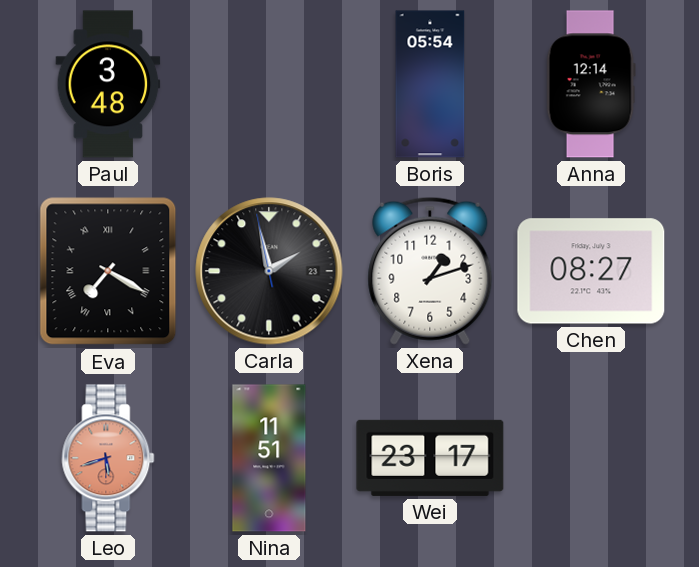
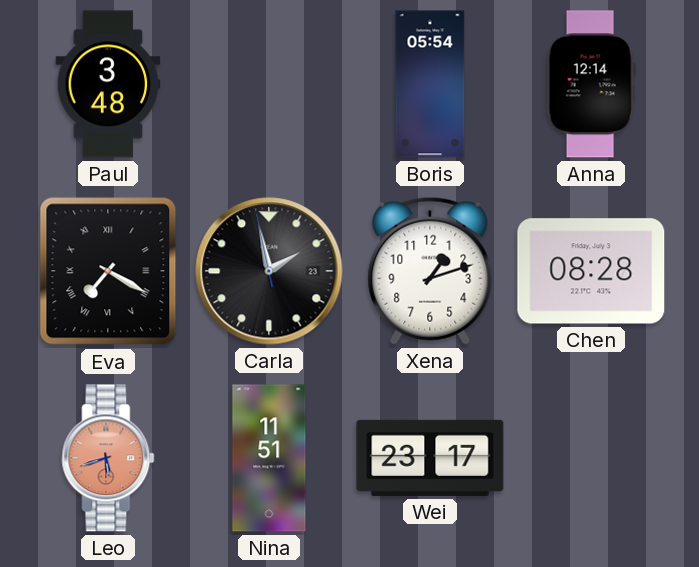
Chen: 08:27 -> 08:28 (591, 271)
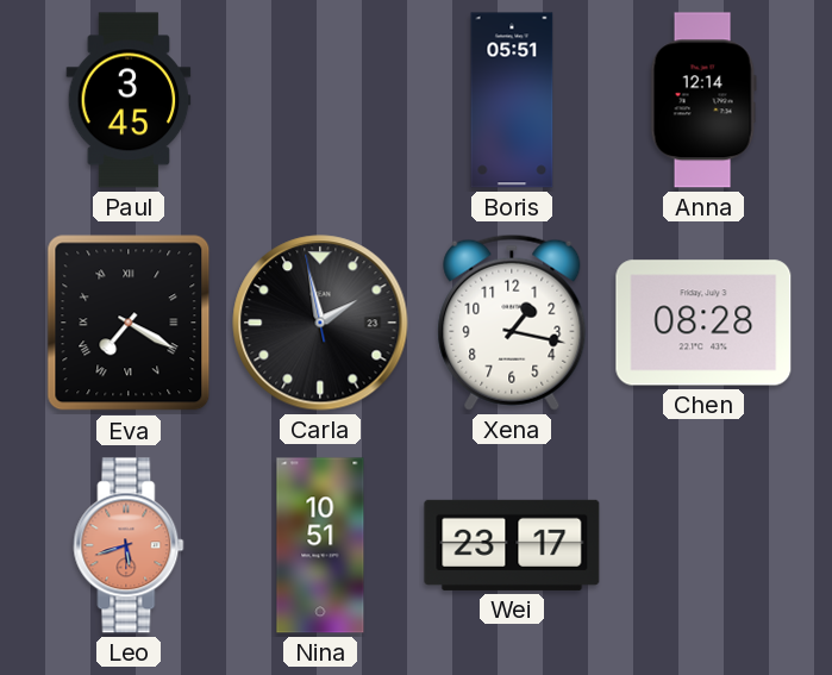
Paul: 3:48 -> 3:45 (129, 100)
Boris: 05:54 -> 05:51 (512, 100)
Xena: 1:12 -> 1:17 (512, 323)
Nina: 11:51 -> 10:51 (320, 545)
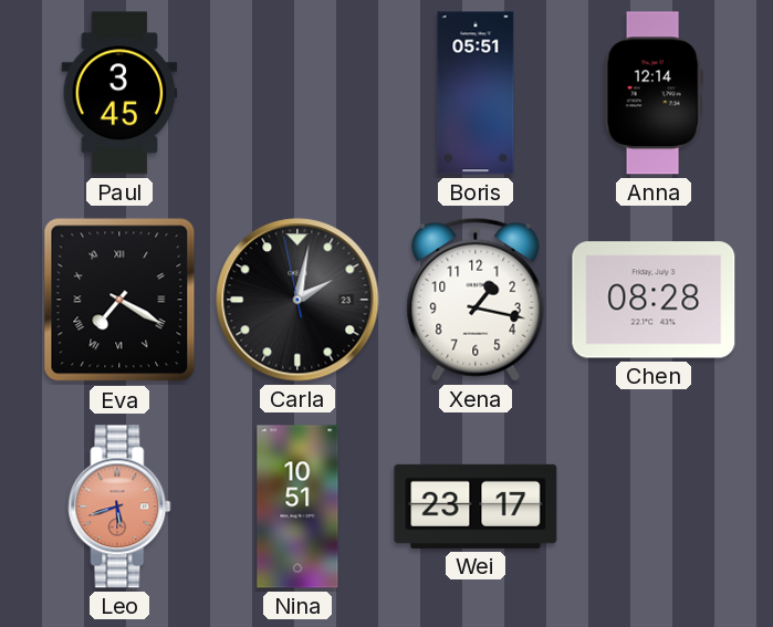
Carla: 1:57 -> 2:01 (297, 300)
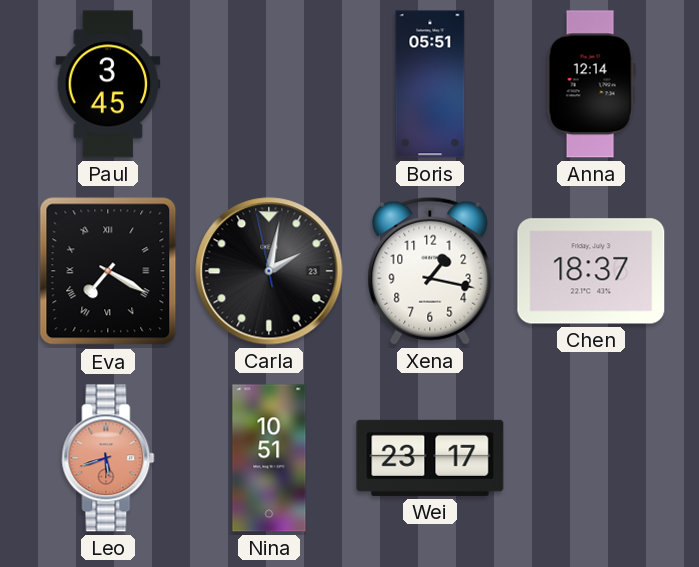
Chen: 08:28 -> 18:37 (591, 271)
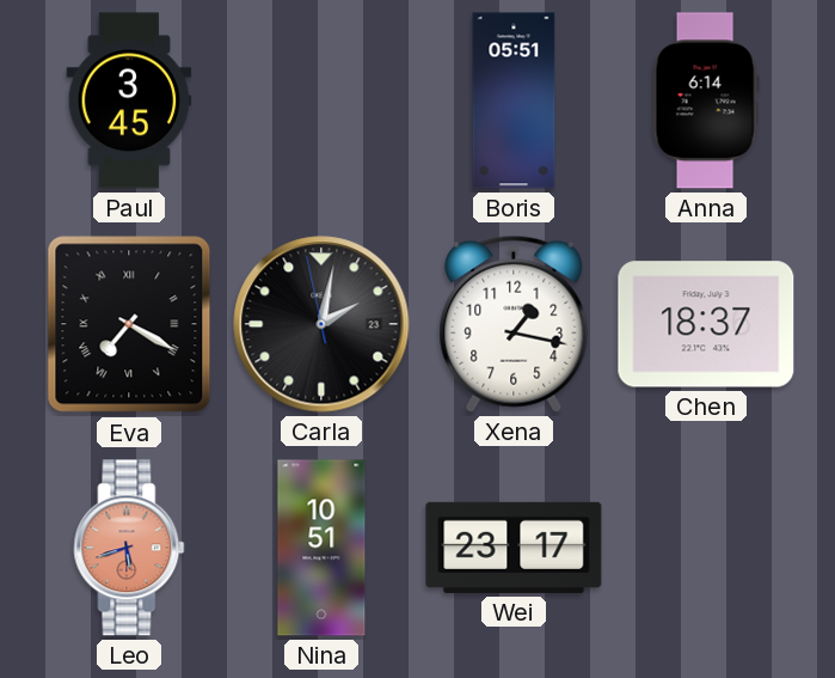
Anna: 12:14 -> 6:14 (706, 100)
